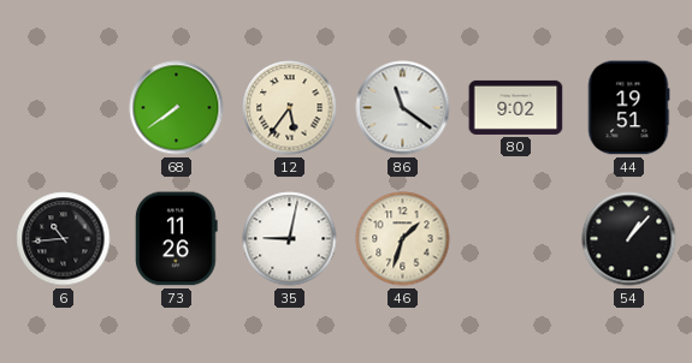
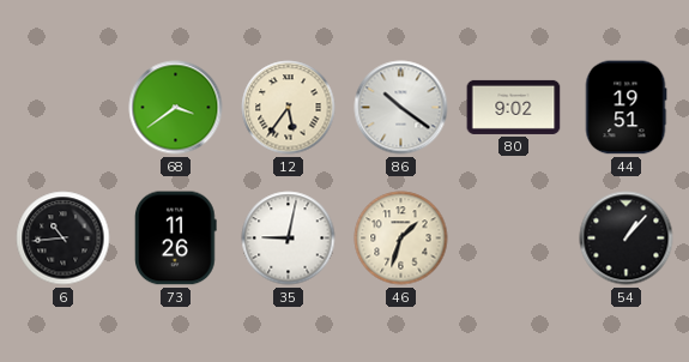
68: 7:39 -> 3:39 (176, 108)
86: 11:21 -> 10:21 (401, 108)
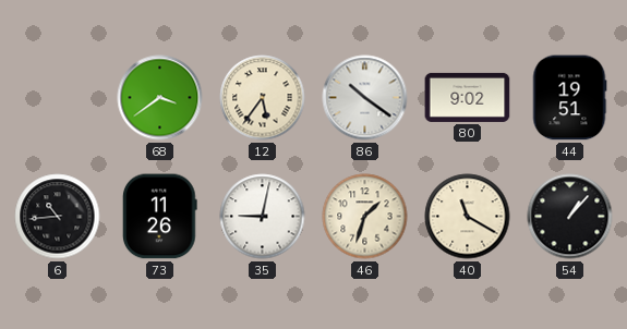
40: none -> 11:20 (468, 217)
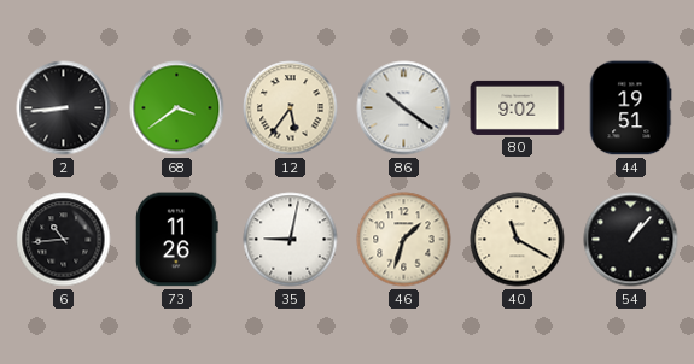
2: none -> 8:44 (64, 108)
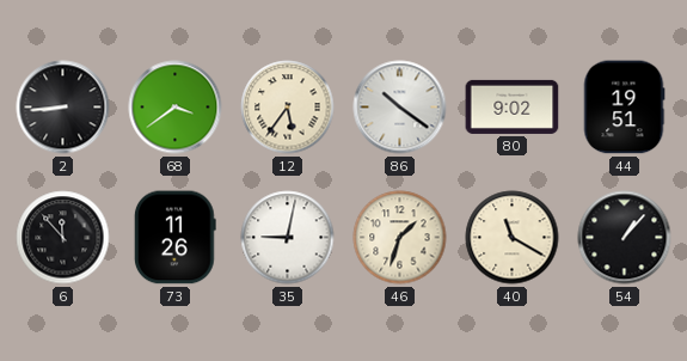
6: 10:44 -> 11:53 (63, 238)
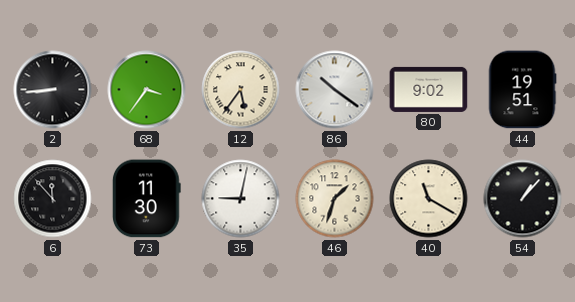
68: 3:39 -> 3:36 (147, 90)
73: 11:26 -> 11:30 (147, 199)
